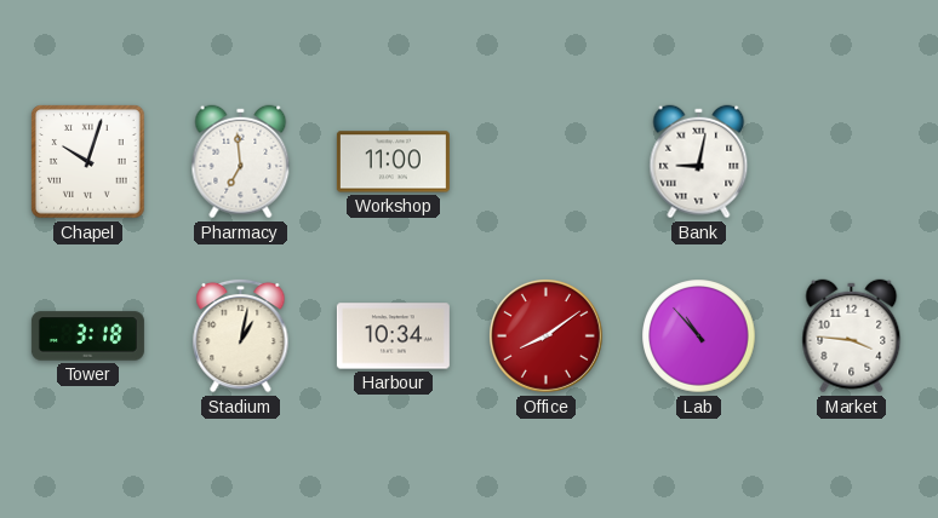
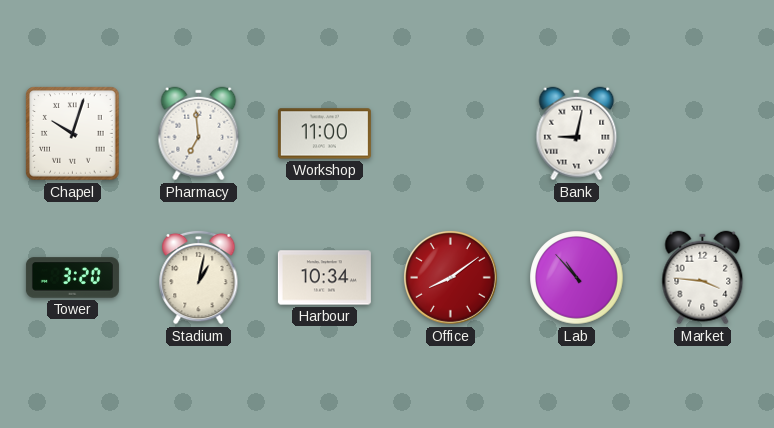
Tower: 3:18 -> 3:20 (72, 278)
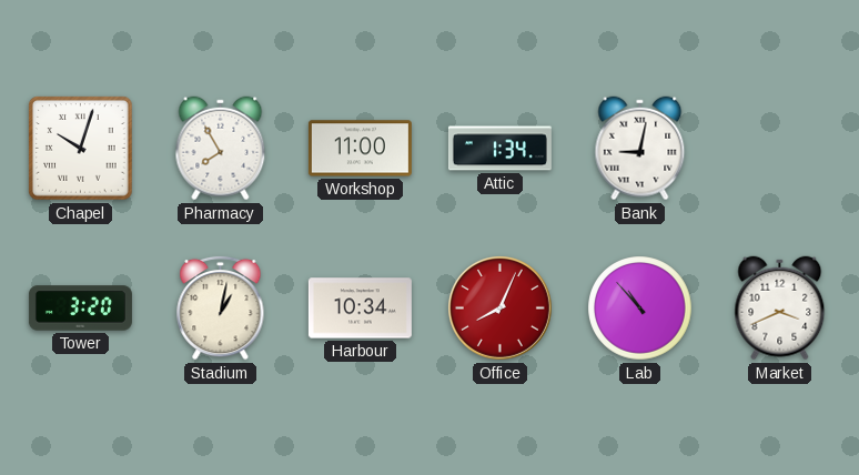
Pharmacy: 6:59 -> 7:55 (221, 149)
Attic: none -> 1:34 (499, 149)
Office: 8:09 -> 8:04 (499, 307)
Market: 3:46 -> 3:41 (780, 309)
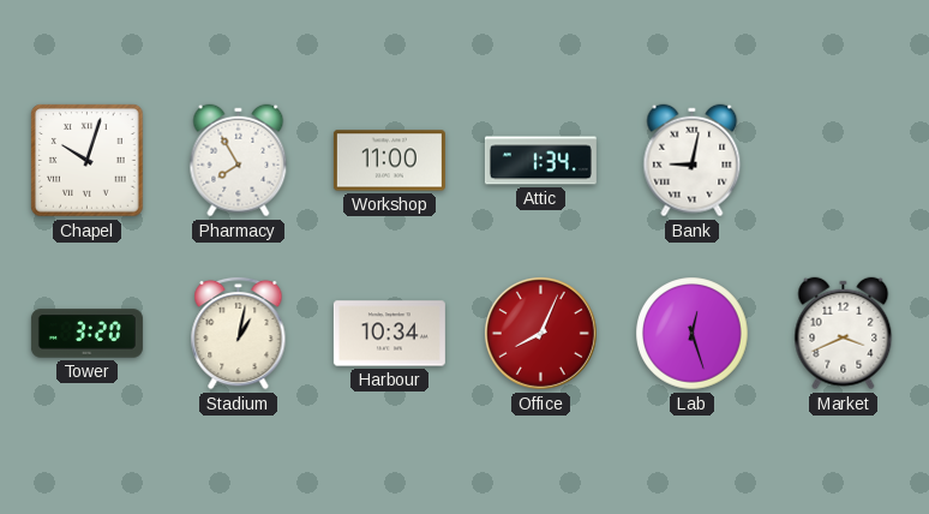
Lab: 10:53 -> 12:27 (693, 334)
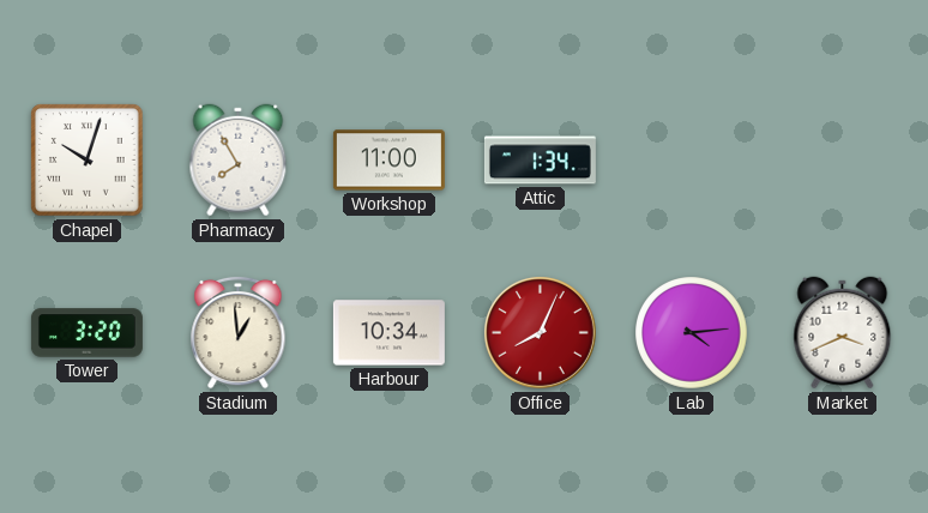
Bank: 9:02 -> none (693, 161)
Stadium: 1:02 -> 12:59 (239, 332)
Lab: 12:27 -> 4:14 (692, 333)
